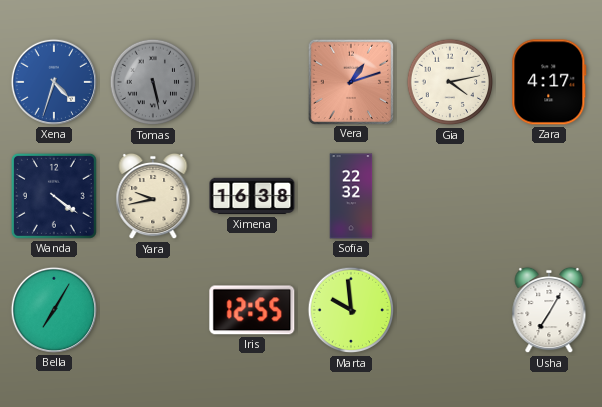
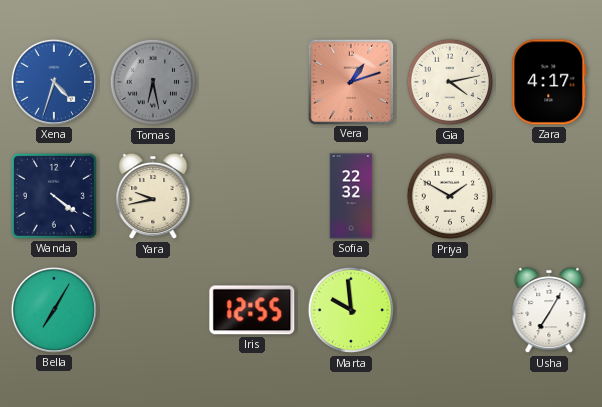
Tomas: 5:28 -> 6:28 (153, 82)
Ximena: 16:38 -> none (252, 196)
Priya: none -> 1:50 (450, 196)
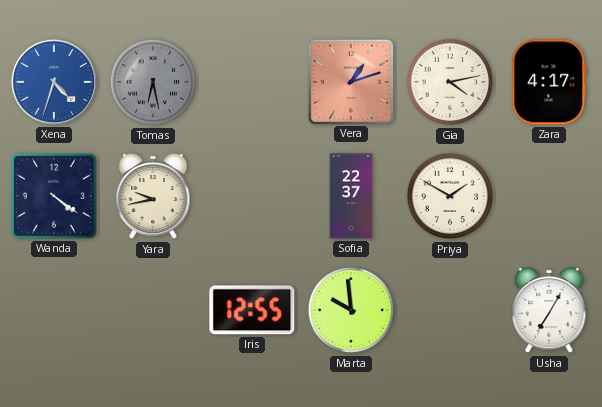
Sofia: 22:32 -> 22:37 (351, 196)
Bella: 7:05 -> none (54, 310)
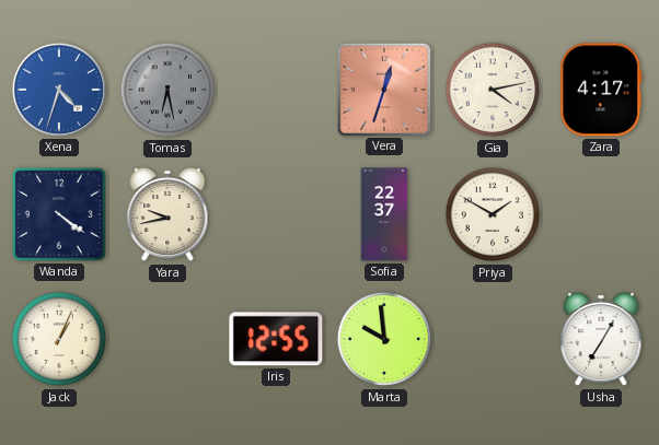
Vera: 1:12 -> 12:33 (383, 89)
Jack: none -> 1:04 (59, 339)
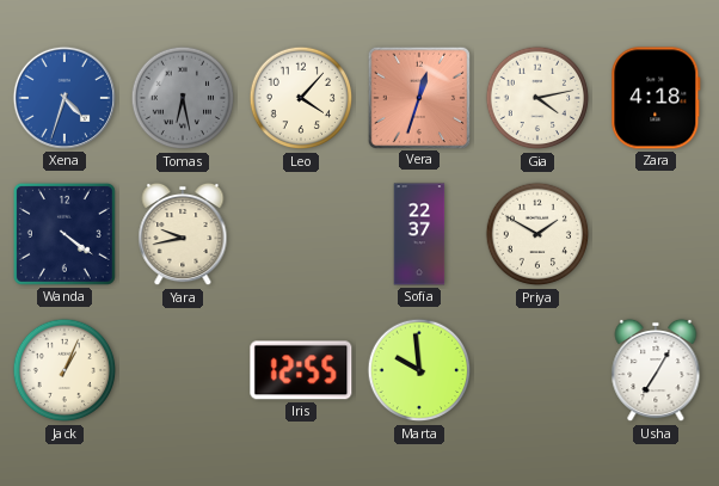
Leo: none -> 4:07 (301, 98)
Zara: 4:17 -> 4:18 (656, 98)
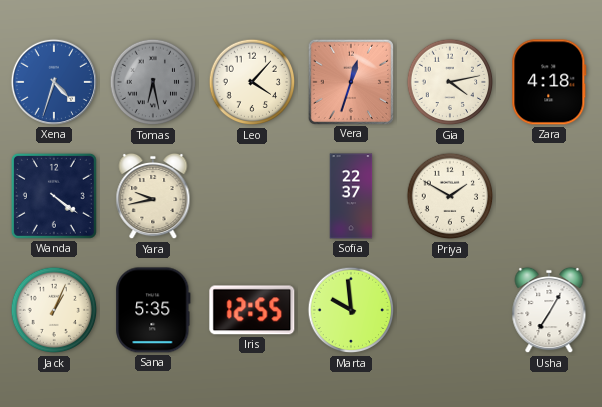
Sana: none -> 5:35 (153, 310)
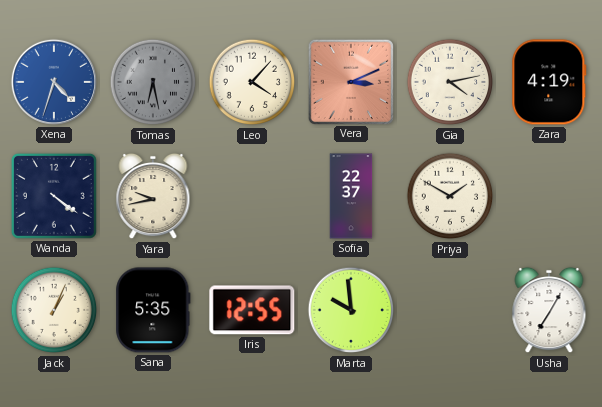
Vera: 12:33 -> 3:11 (350, 81)
Zara: 4:18 -> 4:19 (549, 82)
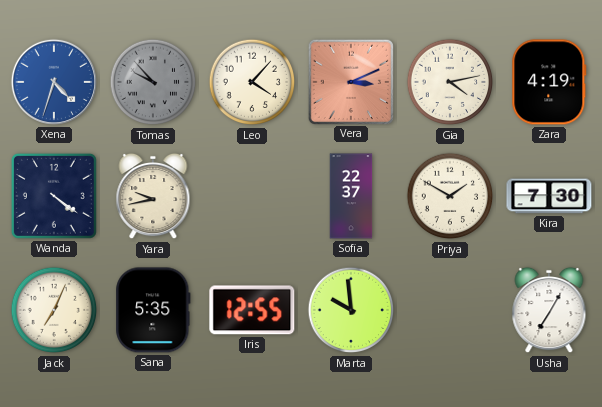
Tomas: 6:28 -> 9:53 (153, 82)
Kira: none -> 7:30 (549, 196)
Jack: 1:04 -> 7:04 (54, 310)
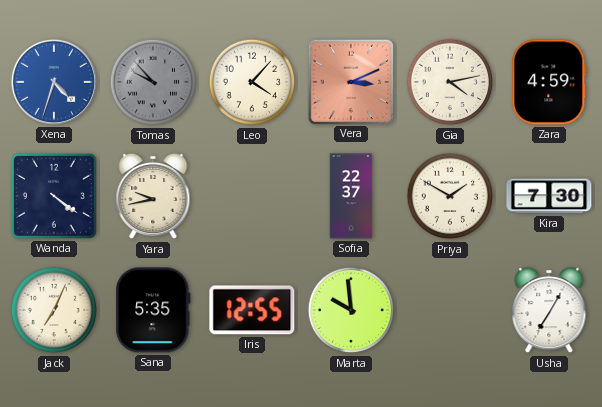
Zara: 4:19 -> 4:59 (549, 82)
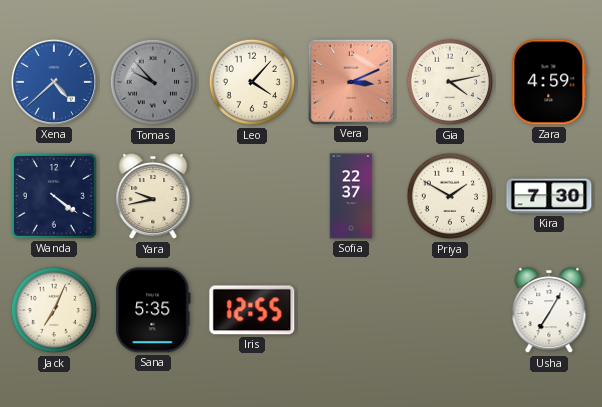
Xena: 4:33 -> 4:38 (54, 82)
Marta: 9:59 -> none (351, 310)
